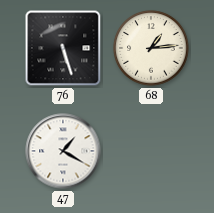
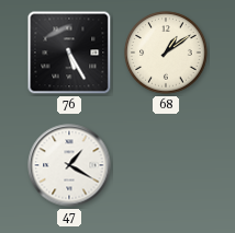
76: 5:27 -> 5:25 (69, 53)
68: 1:14 -> 1:09 (166, 53)
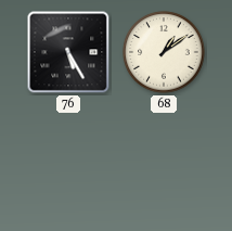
47: 1:20 -> none (69, 165)
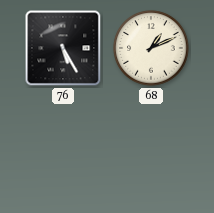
68: 1:09 -> 1:11 (151, 48)
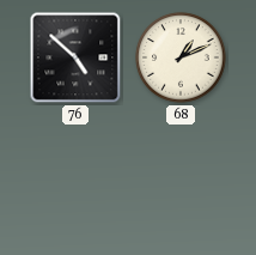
76: 5:25 -> 4:52 (75, 57)
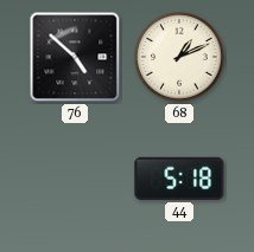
44: none -> 5:18 (179, 179)
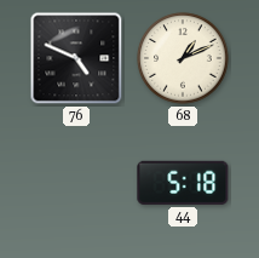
76: 4:52 -> 4:49 (76, 58)
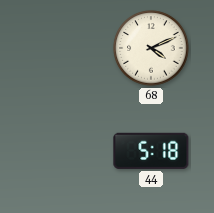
76: 4:49 -> none (76, 58)
68: 1:11 -> 4:11 (151, 48)
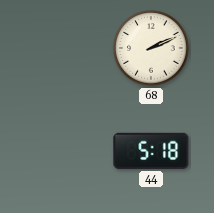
68: 4:11 -> 2:11 (151, 48)
